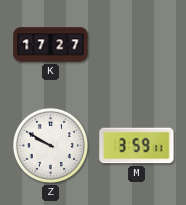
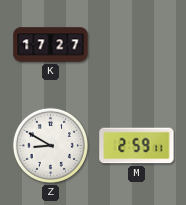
Z: 9:50 -> 8:50 (50, 145)
M: 3:59 -> 2:59 (137, 146)
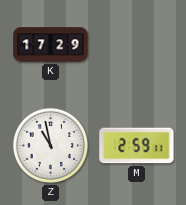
K: 17:27 -> 17:29 (51, 45)
Z: 8:50 -> 10:58 (50, 145)
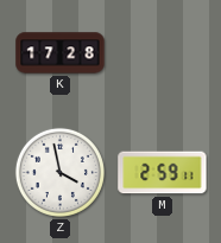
K: 17:29 -> 17:28 (61, 53)
Z: 10:58 -> 3:58 (59, 172)
